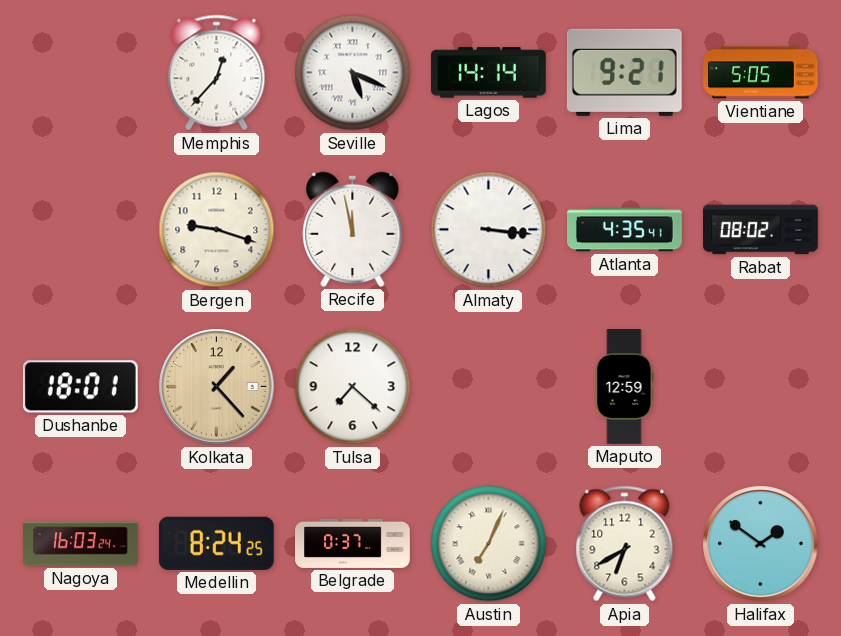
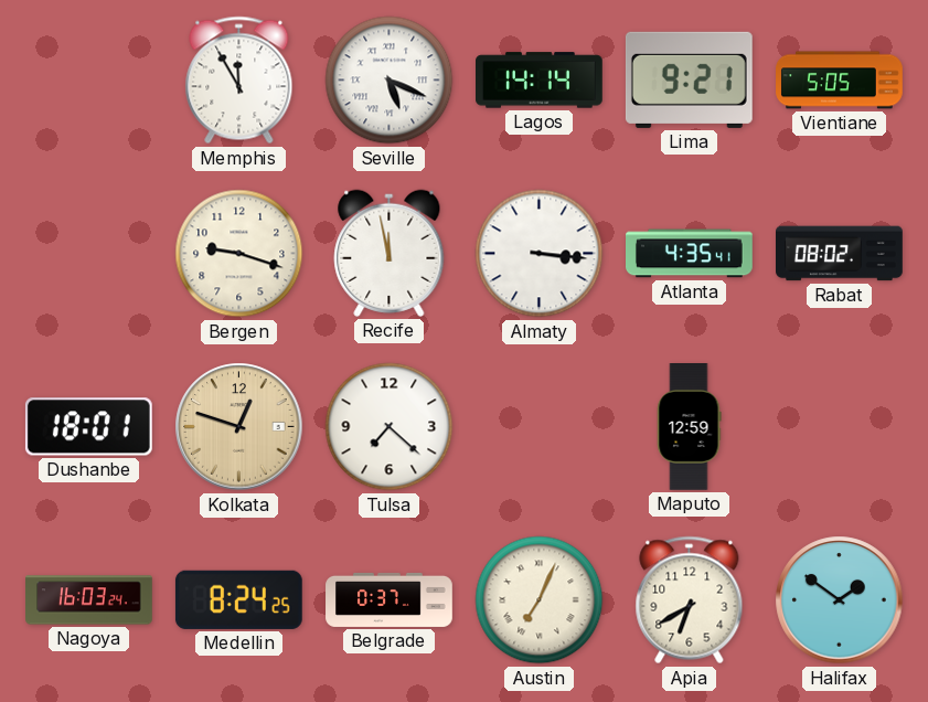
Memphis: 12:37 -> 11:55 (239, 81)
Kolkata: 1:23 -> 12:48 (239, 427)
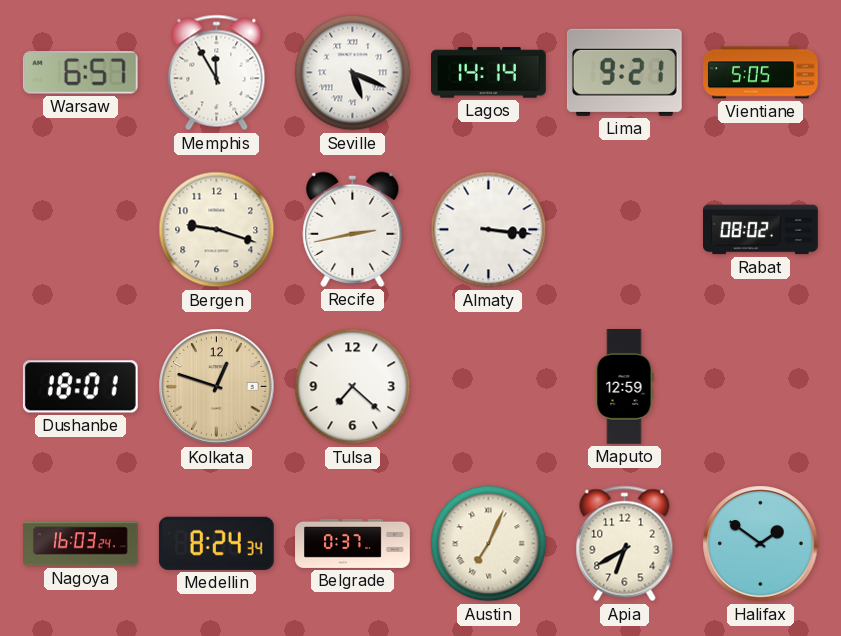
Warsaw: none -> 6:57 (80, 73)
Recife: 11:58 -> 2:43 (353, 229)
Atlanta: 4:35 -> none (690, 254)
Medellin: 8:24:25 -> 8:24:34 (216, 543)
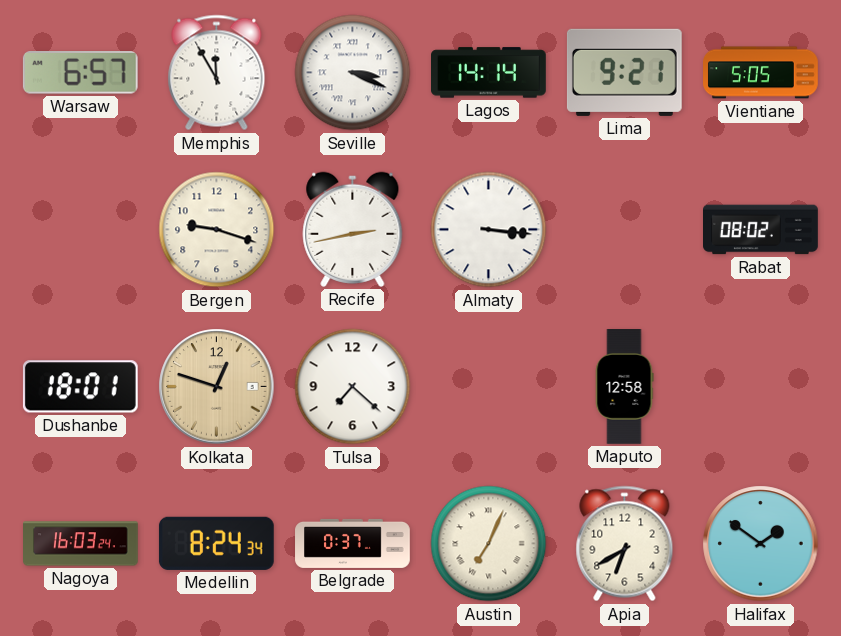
Seville: 5:19 -> 3:19 (353, 73)
Maputo: 12:59 -> 12:58 (624, 387)
